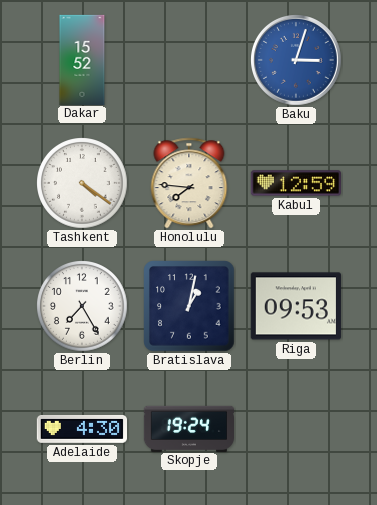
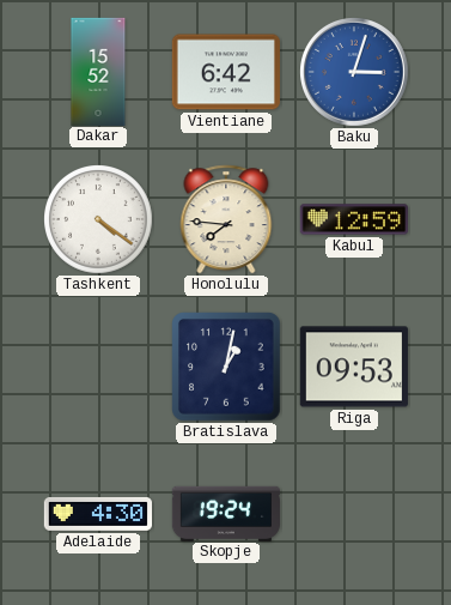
Vientiane: none -> 6:42 (226, 72)
Berlin: 7:25 -> none (83, 307)
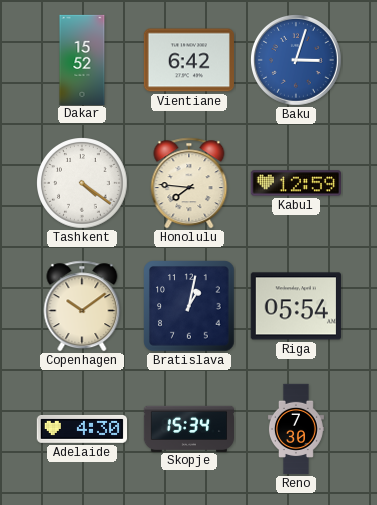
Copenhagen: none -> 10:09 (82, 306)
Riga: 09:53 -> 05:54 (296, 306)
Skopje: 19:24 -> 15:34 (188, 428)
Reno: none -> 7:30 (296, 429)
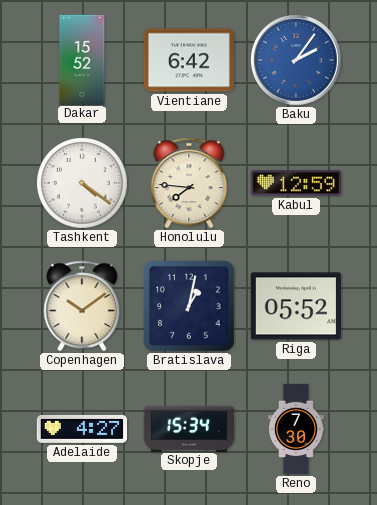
Baku: 3:03 -> 2:06 (297, 61)
Riga: 05:54 -> 05:52 (296, 306)
Adelaide: 4:30 -> 4:27 (81, 429)
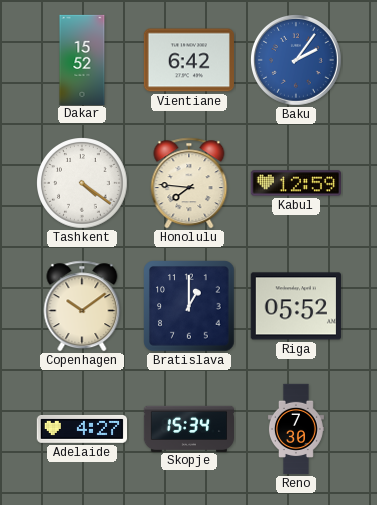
Bratislava: 1:02 -> 1:00 (189, 306)
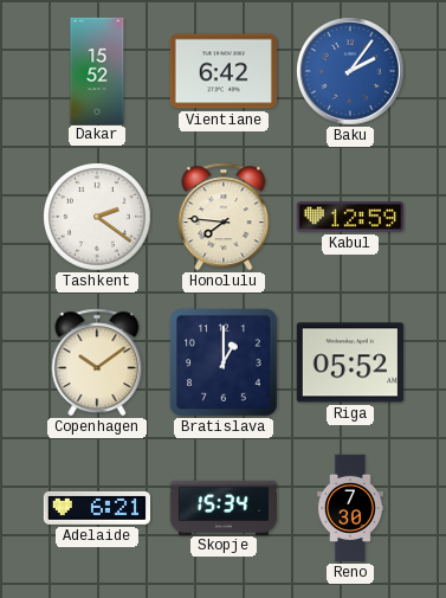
Tashkent: 4:21 -> 2:21 (98, 218)
Adelaide: 4:27 -> 6:21 (96, 508)
